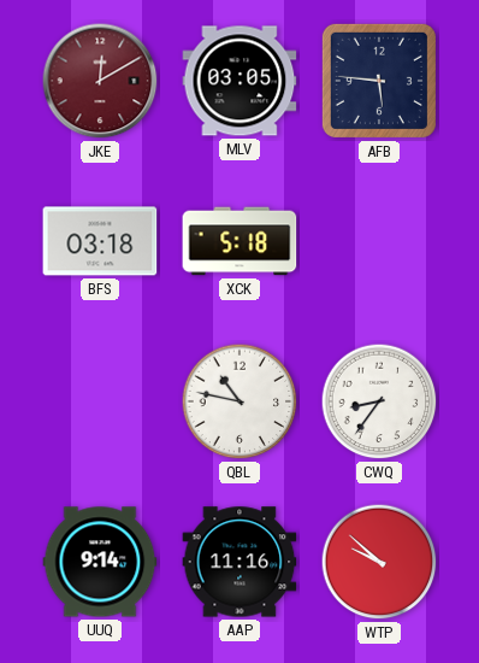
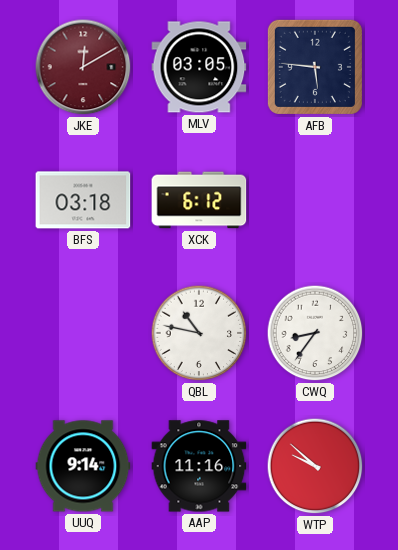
XCK: 5:18 -> 6:12 (199, 200)
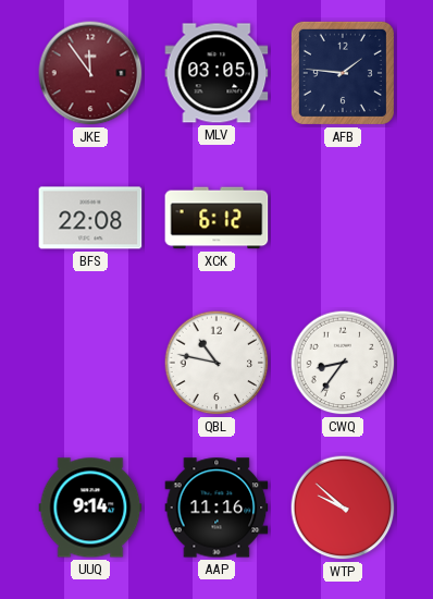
JKE: 12:10 -> 11:54 (90, 73)
AFB: 5:46 -> 1:46 (343, 73)
BFS: 03:18 -> 22:08 (90, 218)
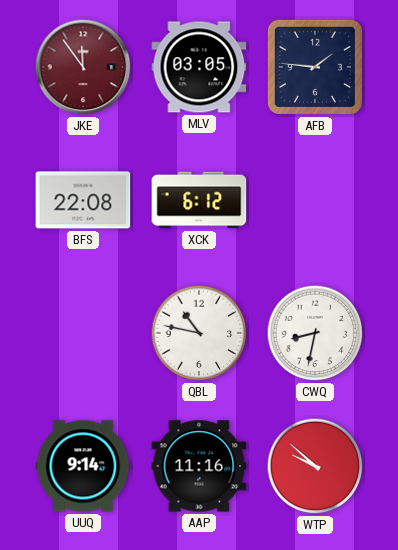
CWQ: 8:36 -> 8:32 (315, 333)
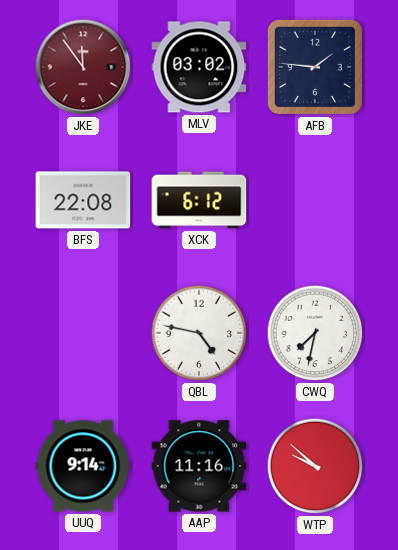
MLV: 03:05 -> 03:02 (199, 67)
QBL: 10:47 -> 4:47 (199, 333)
CWQ: 8:32 -> 7:32 (315, 333)
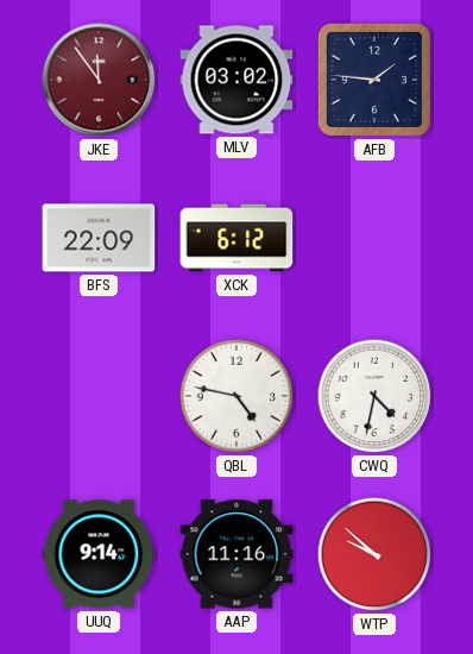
BFS: 22:08 -> 22:09 (99, 238)
CWQ: 7:32 -> 4:32 (374, 396)
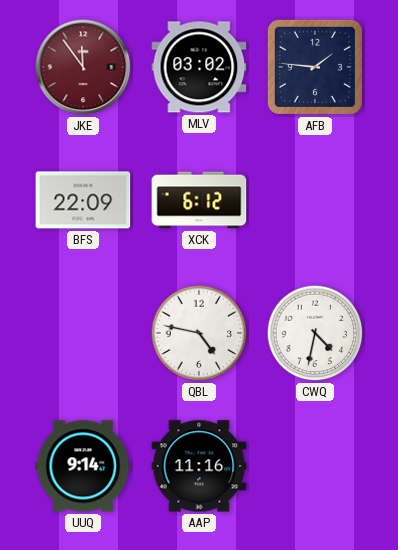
WTP: 9:52 -> none (374, 554)
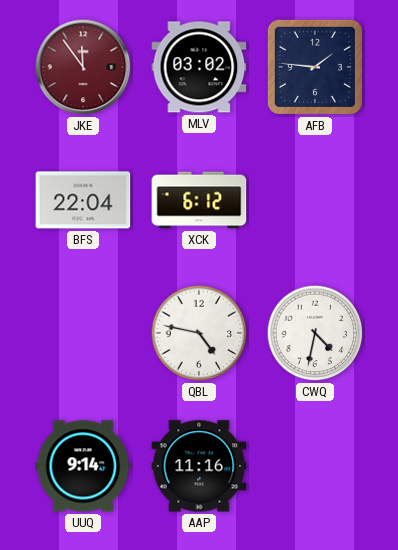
BFS: 22:09 -> 22:04 (83, 200)
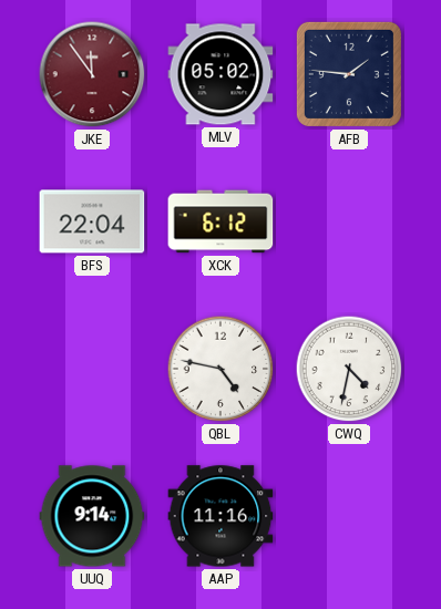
MLV: 03:02 -> 05:02 (221, 74)
